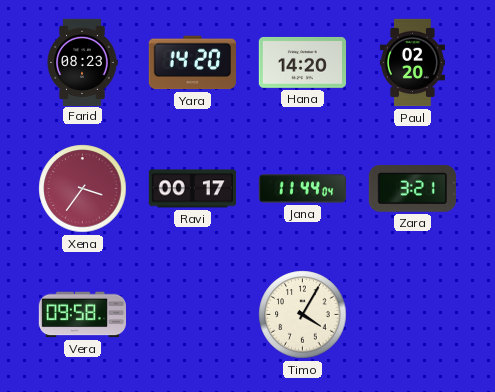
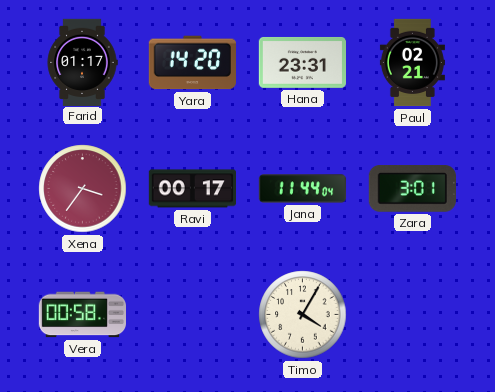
Farid: 08:23 -> 01:17 (82, 62)
Hana: 14:20 -> 23:31 (302, 62)
Paul: 02:20 -> 02:21 (412, 63)
Zara: 3:21 -> 3:01 (412, 189)
Vera: 09:58 -> 00:58 (82, 315)
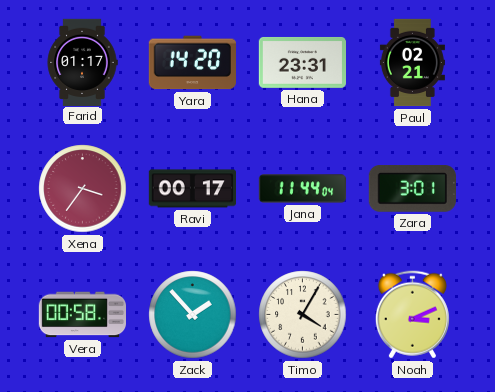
Zack: none -> 1:53 (193, 315)
Noah: none -> 3:11 (412, 315)
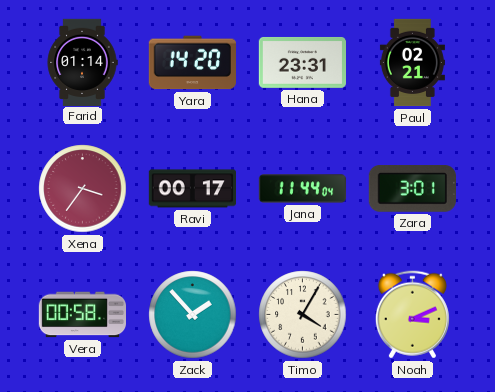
Farid: 01:17 -> 01:14 (82, 62)
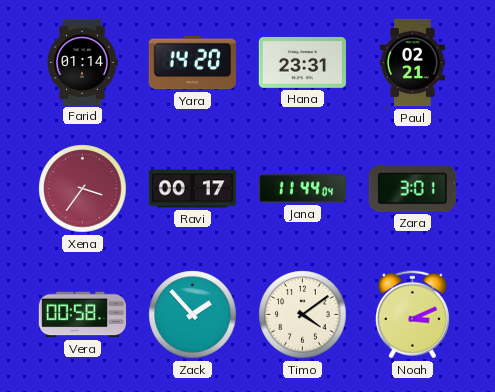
Timo: 4:05 -> 4:09 (303, 315)
